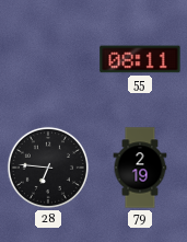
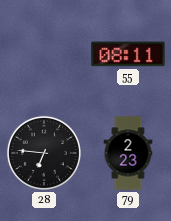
79: 2:19 -> 2:23 (128, 153)
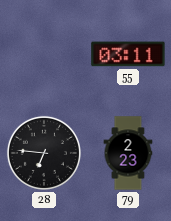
55: 08:11 -> 03:11 (128, 54)
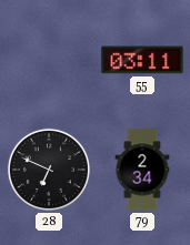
28: 6:46 -> 6:49 (49, 170)
79: 2:23 -> 2:34 (142, 170)
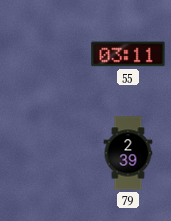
28: 6:49 -> none (49, 170)
79: 2:34 -> 2:39 (128, 153)
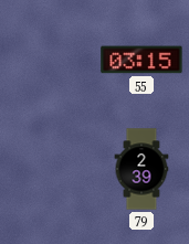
55: 03:11 -> 03:15 (141, 60)
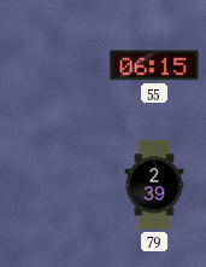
55: 03:15 -> 06:15 (154, 65)
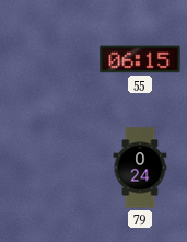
79: 2:39 -> 0:24 (140, 168)
